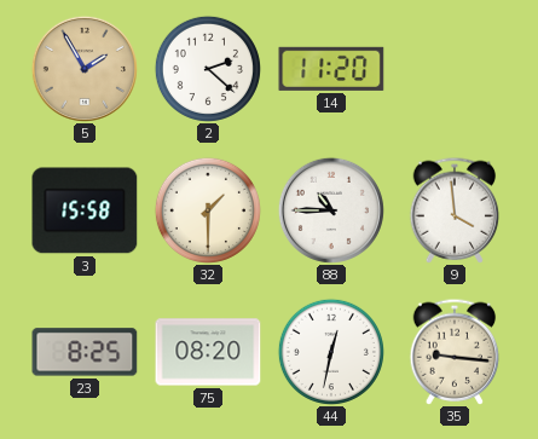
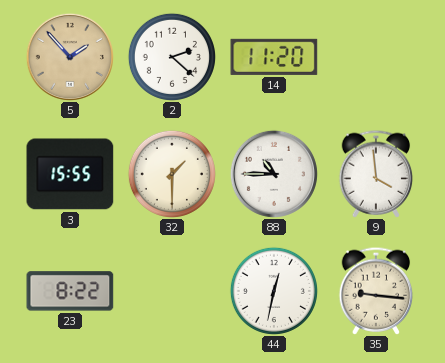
5: 1:55 -> 1:53 (70, 57)
3: 15:58 -> 15:55 (70, 174)
23: 8:25 -> 8:22 (70, 291)
75: 08:20 -> none (208, 352)
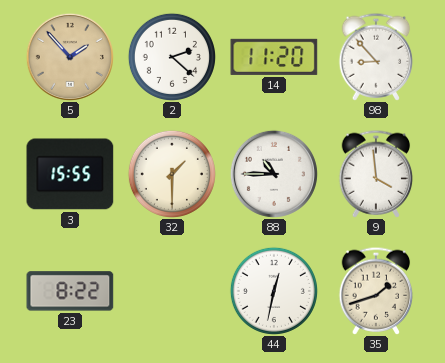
98: none -> 8:53 (376, 57)
35: 9:16 -> 1:42 (376, 291)
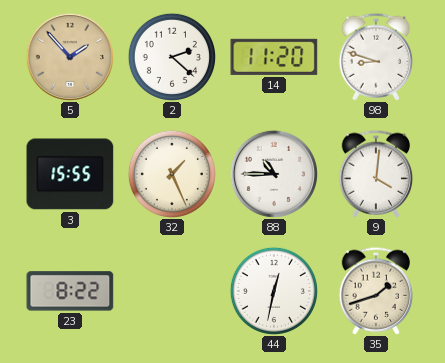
98: 8:53 -> 8:48 (376, 57)
32: 1:30 -> 1:26 (172, 174)
9: 3:59 -> 4:01 (376, 174)
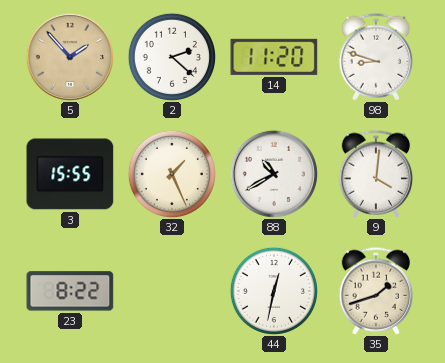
88: 10:45 -> 10:40 (274, 174)
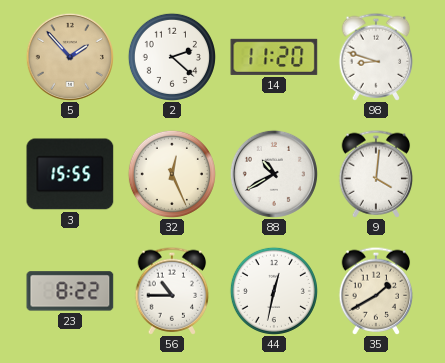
32: 1:26 -> 12:26 (172, 174)
56: none -> 10:45 (172, 291)
35: 1:42 -> 1:40 (376, 291)
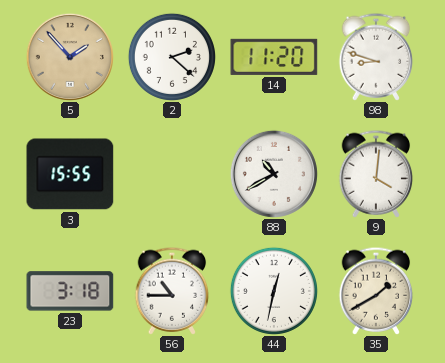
32: 12:26 -> none (172, 174)
23: 8:22 -> 3:18 (70, 291)
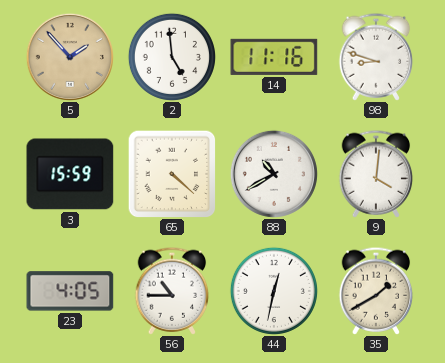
2: 2:22 -> 4:59 (172, 57)
14: 11:20 -> 11:16 (274, 57)
3: 15:55 -> 15:59 (70, 174)
65: none -> 4:22 (172, 174)
23: 3:18 -> 4:05 (70, 291)
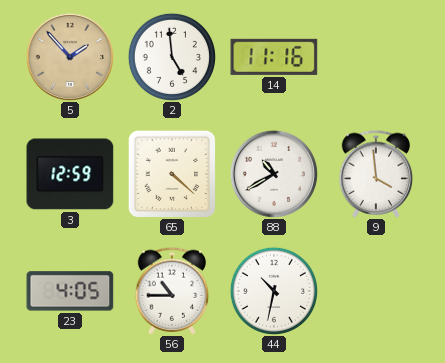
98: 8:48 -> none (376, 57)
3: 15:59 -> 12:59 (70, 174)
9: 4:01 -> 3:59 (376, 174)
44: 12:32 -> 10:32 (274, 291)
35: 1:40 -> none (376, 291)
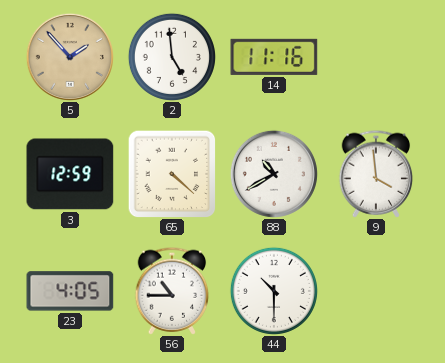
44: 10:32 -> 10:30 (274, 291)
